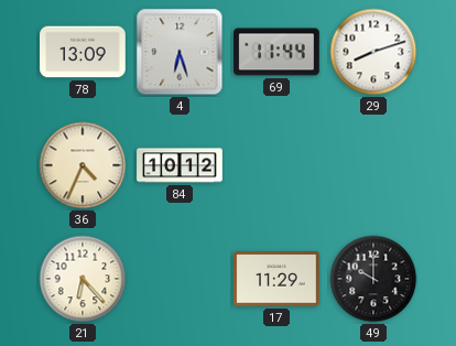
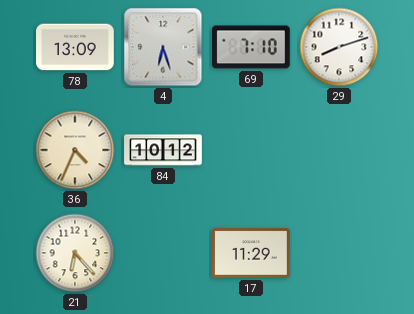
69: 11:44 -> 7:10 (251, 47)
49: 10:00 -> none (373, 279)
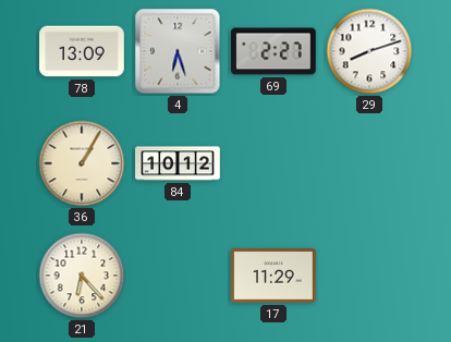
69: 7:10 -> 2:27 (273, 51)
36: 4:34 -> 1:05 (82, 163)
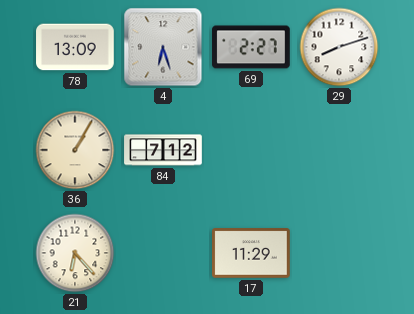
84: 10:12 -> 7:12 (163, 150)
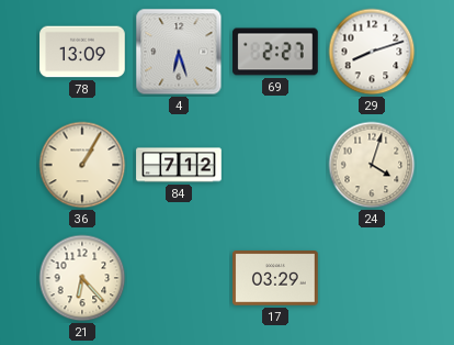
24: none -> 4:03 (372, 165)
17: 11:29 -> 03:29 (275, 278)
